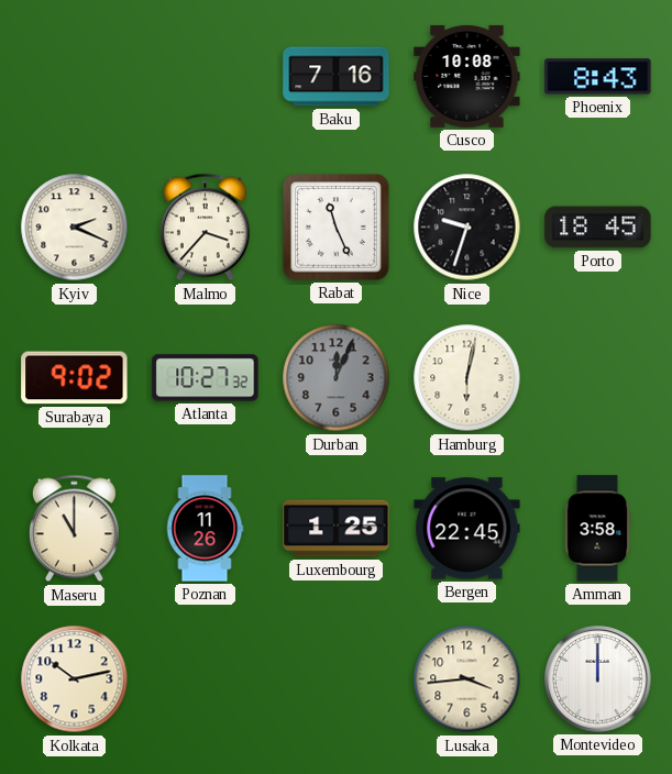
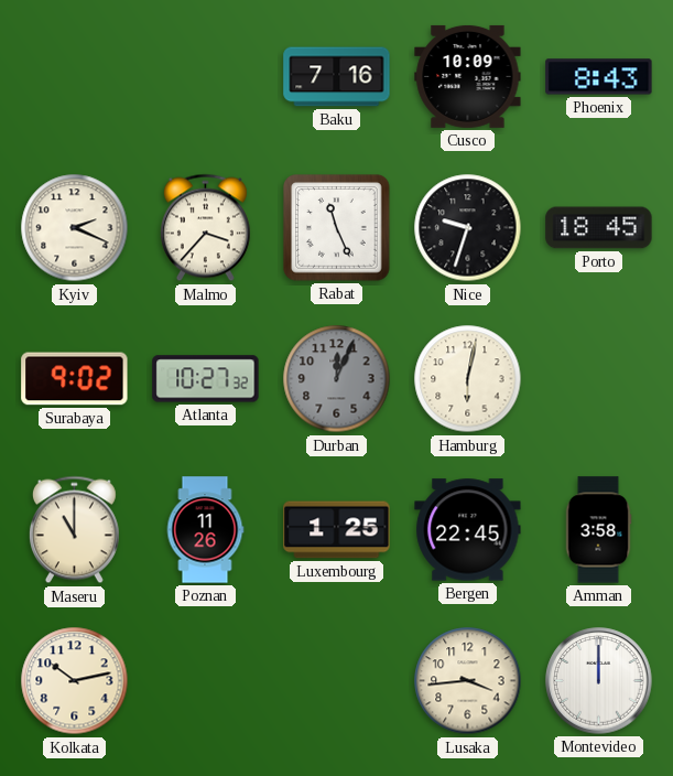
Cusco: 10:08 -> 10:09 (468, 76)
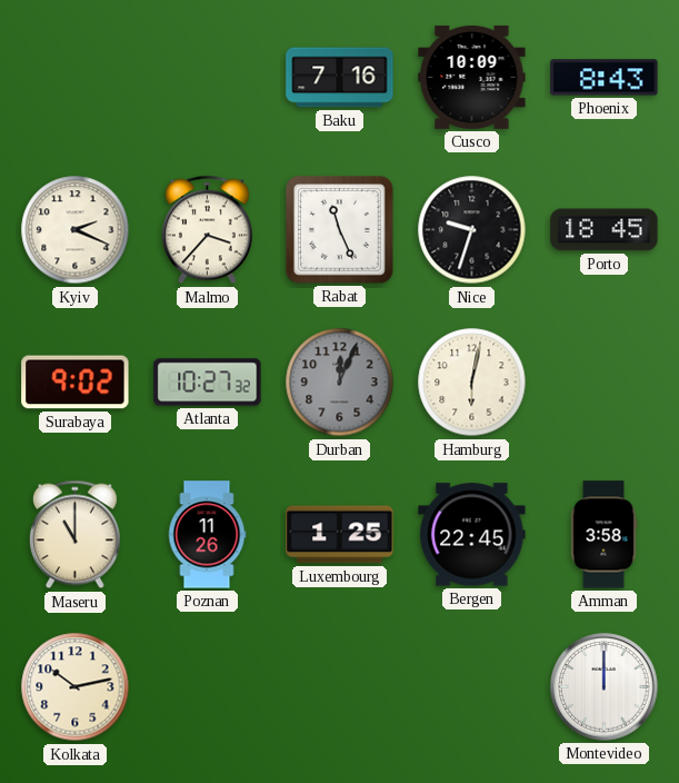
Lusaka: 3:44 -> none (468, 681)
